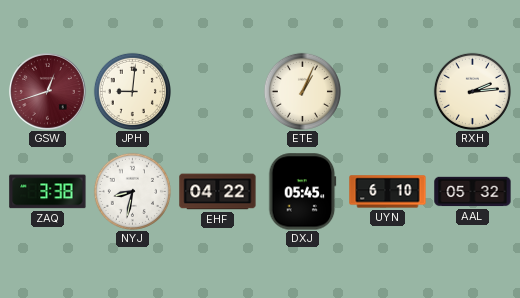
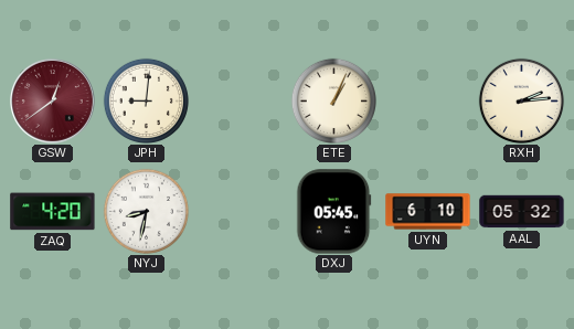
GSW: 12:42 -> 12:39 (53, 102)
ZAQ: 3:38 -> 4:20 (53, 212)
EHF: 04:22 -> none (218, 192)
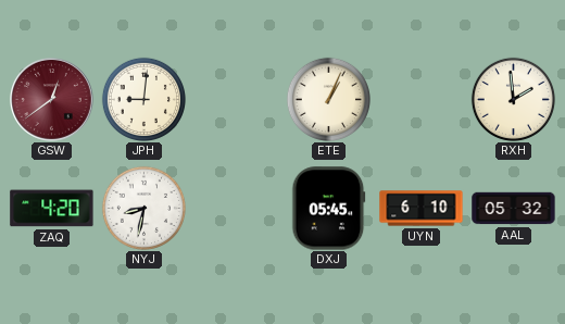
RXH: 2:14 -> 1:59 (513, 99)
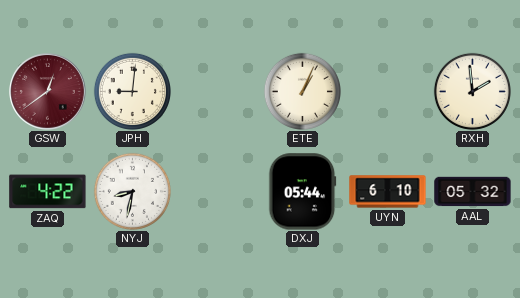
ZAQ: 4:20 -> 4:22 (48, 192)
DXJ: 05:45 -> 05:44 (303, 192)
